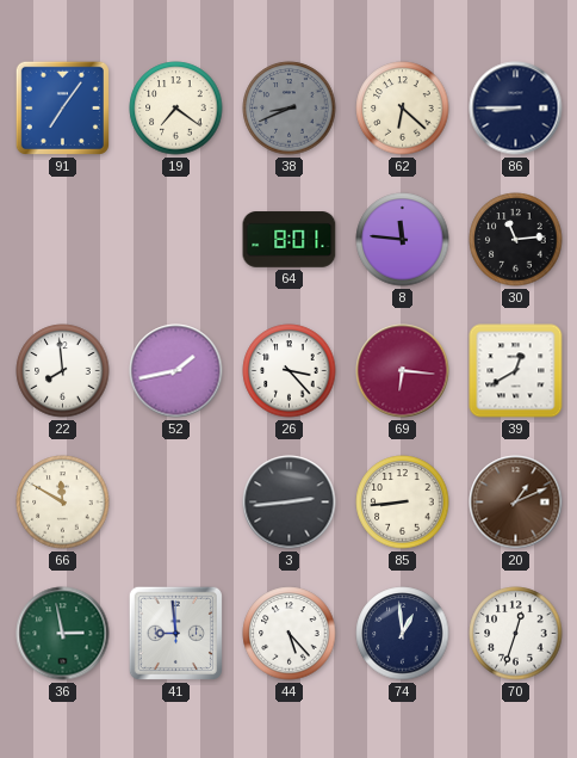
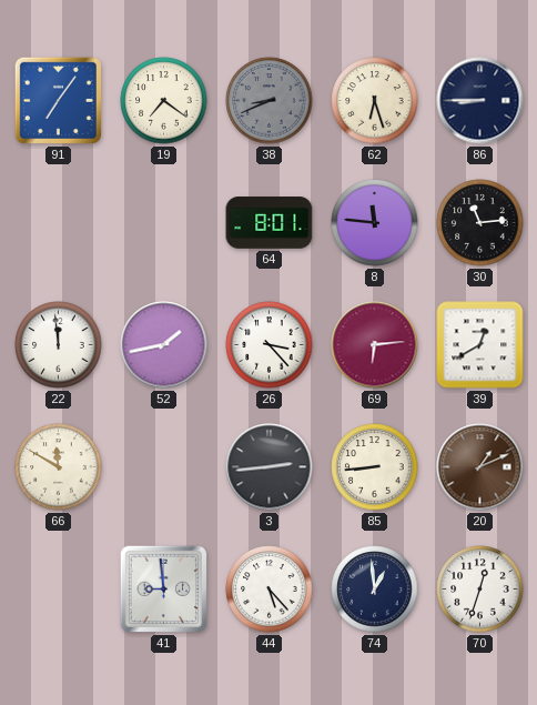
62: 6:22 -> 6:27 (375, 101)
22: 7:59 -> 11:59 (59, 345)
69: 6:16 -> 6:14 (375, 345)
36: 2:58 -> none (63, 634)
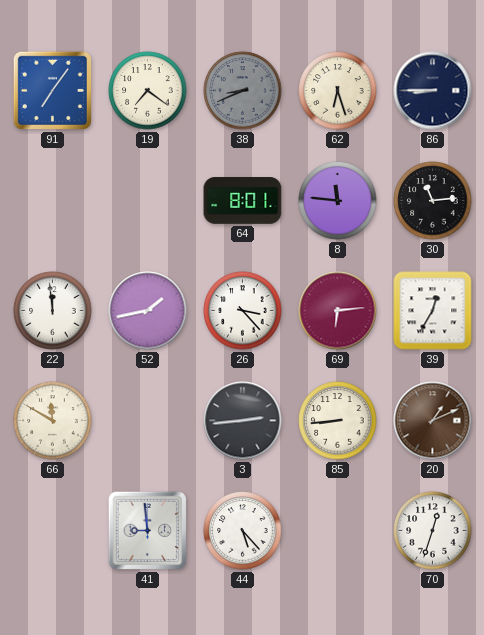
39: 12:40 -> 12:35 (433, 311)
74: 12:59 -> none (375, 590)
